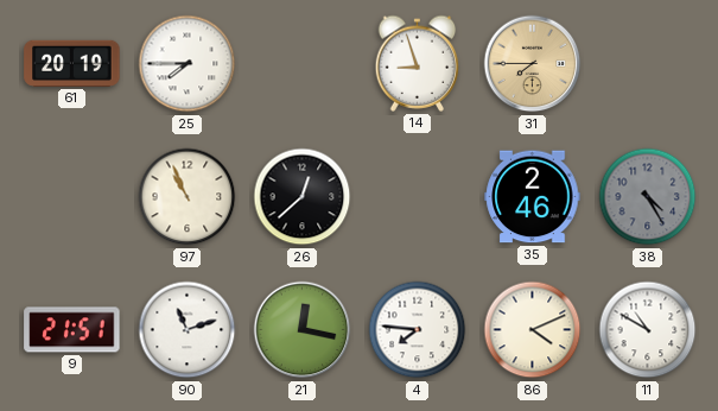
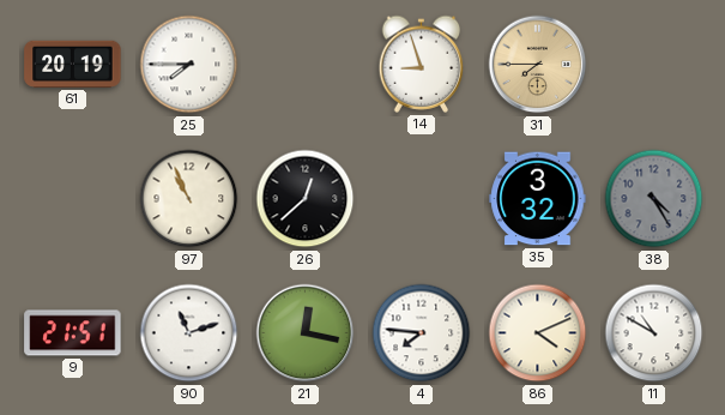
35: 2:46 -> 3:32 (538, 199)
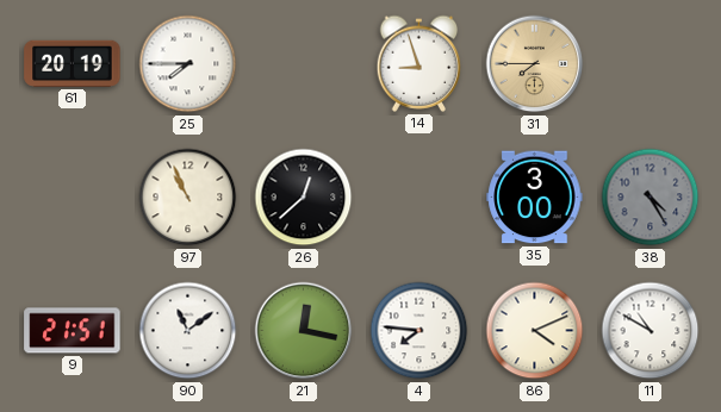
35: 3:32 -> 3:00 (535, 198)
90: 11:12 -> 11:09 (188, 331)
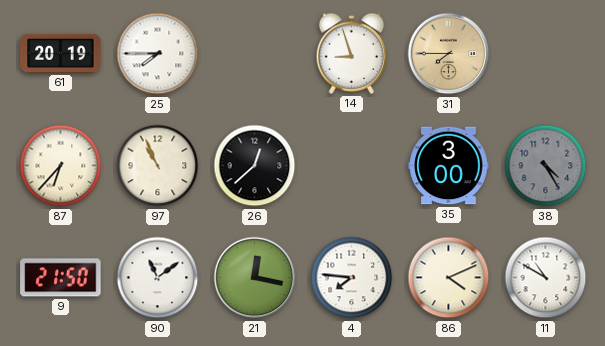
87: none -> 6:37 (61, 166)
9: 21:51 -> 21:50 (61, 278)
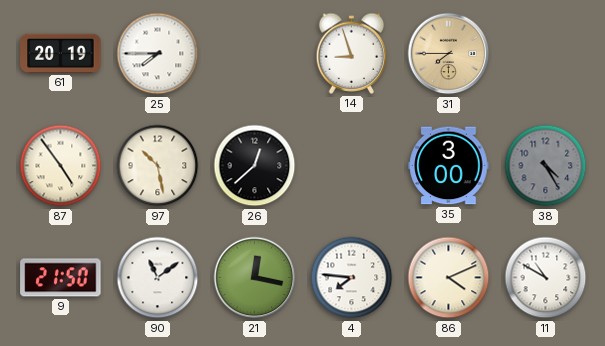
87: 6:37 -> 4:54 (61, 166)
97: 10:56 -> 10:28 (158, 166)
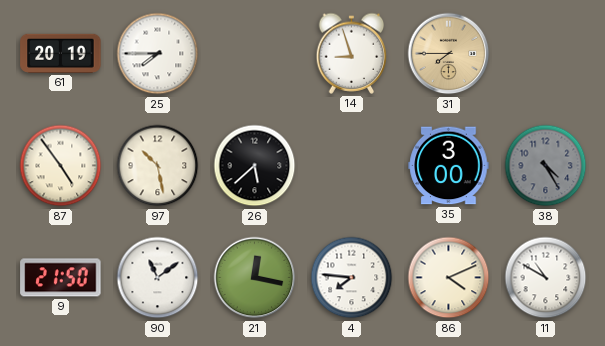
26: 12:38 -> 5:38 (255, 166)
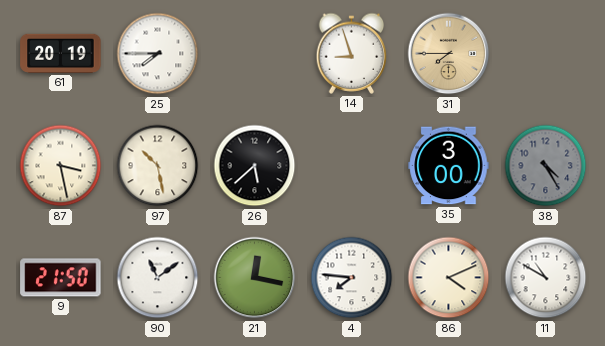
87: 4:54 -> 3:28 (61, 166)
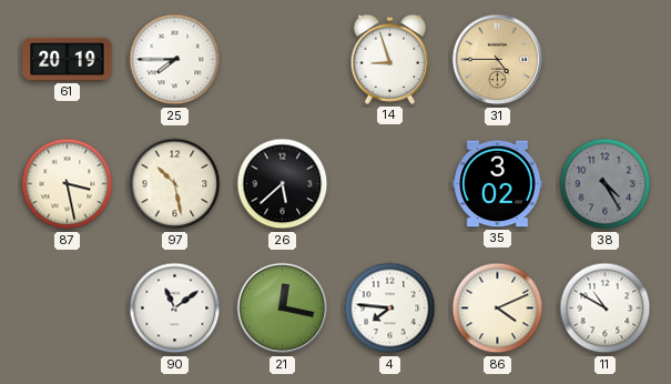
31: 7:45 -> 4:45 (498, 60)
35: 3:00 -> 3:02 (498, 184)
9: 21:50 -> none (61, 278)
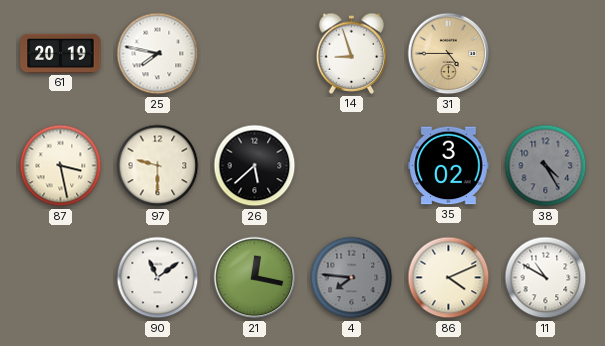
25: 7:45 -> 7:47 (158, 54)
97: 10:28 -> 9:30 (158, 166)
4 dial: white -> grey (352, 278)
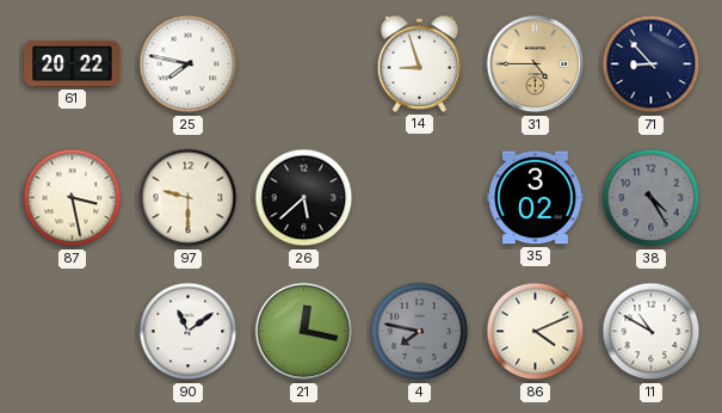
61: 20:19 -> 20:22 (73, 63)
71: none -> 8:53 (652, 64)
4: 7:46 -> 7:47 (420, 332)
